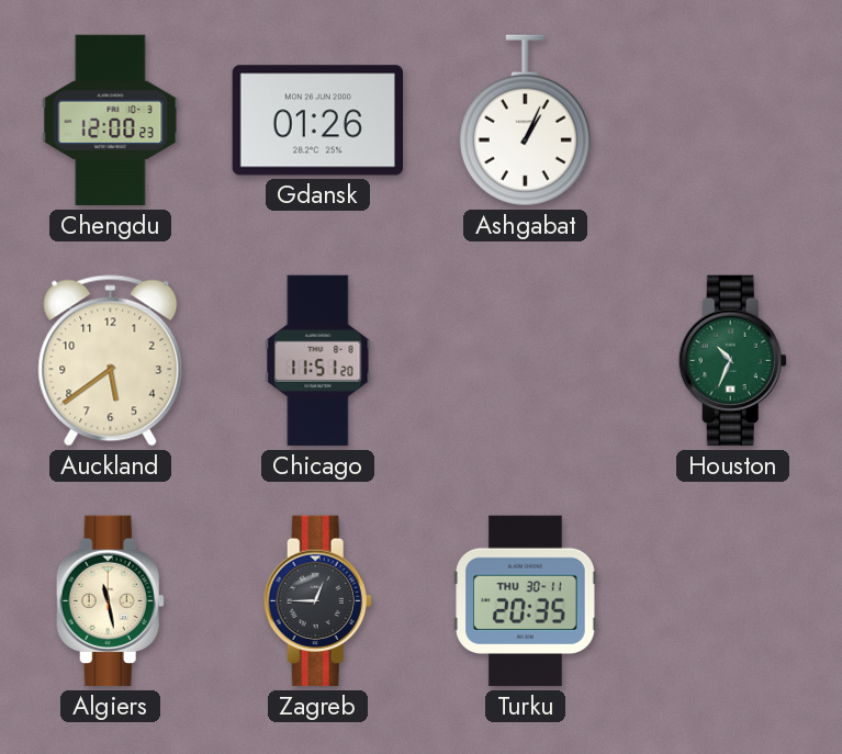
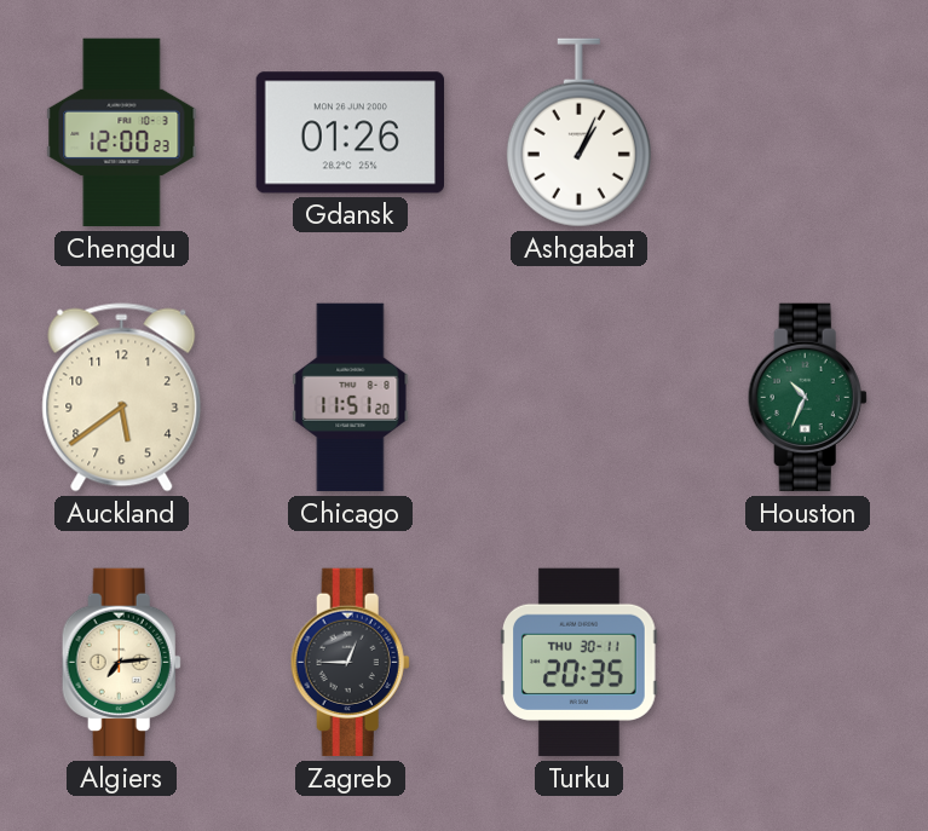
Algiers: 11:28 -> 7:14 (121, 663)
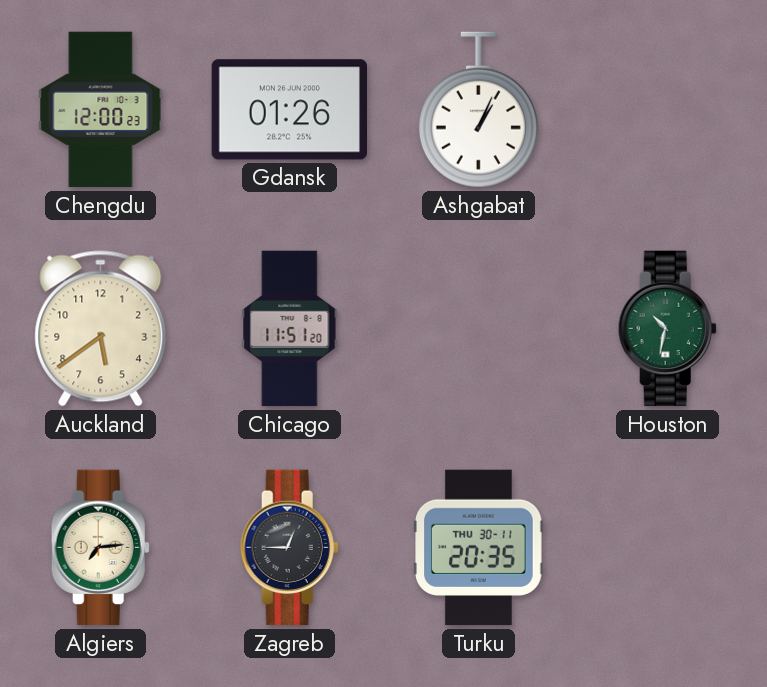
Houston: 10:34 -> 10:32 (667, 329)
